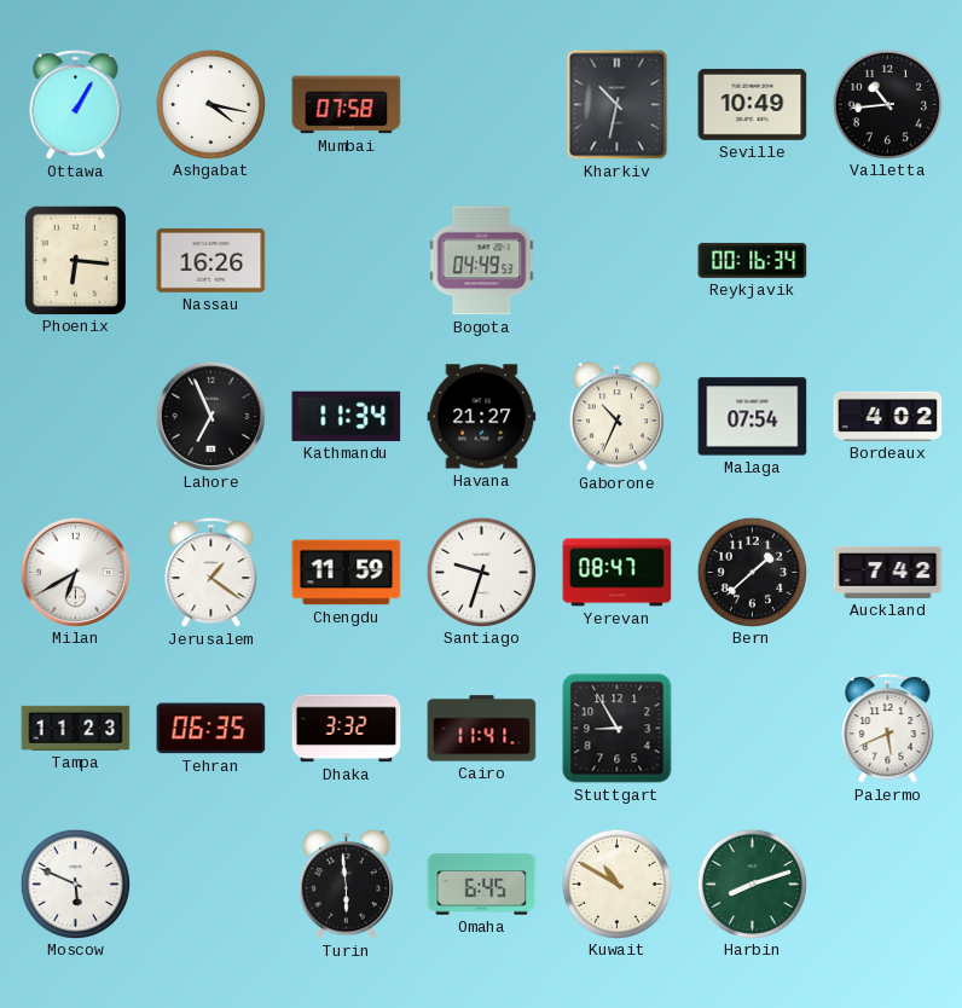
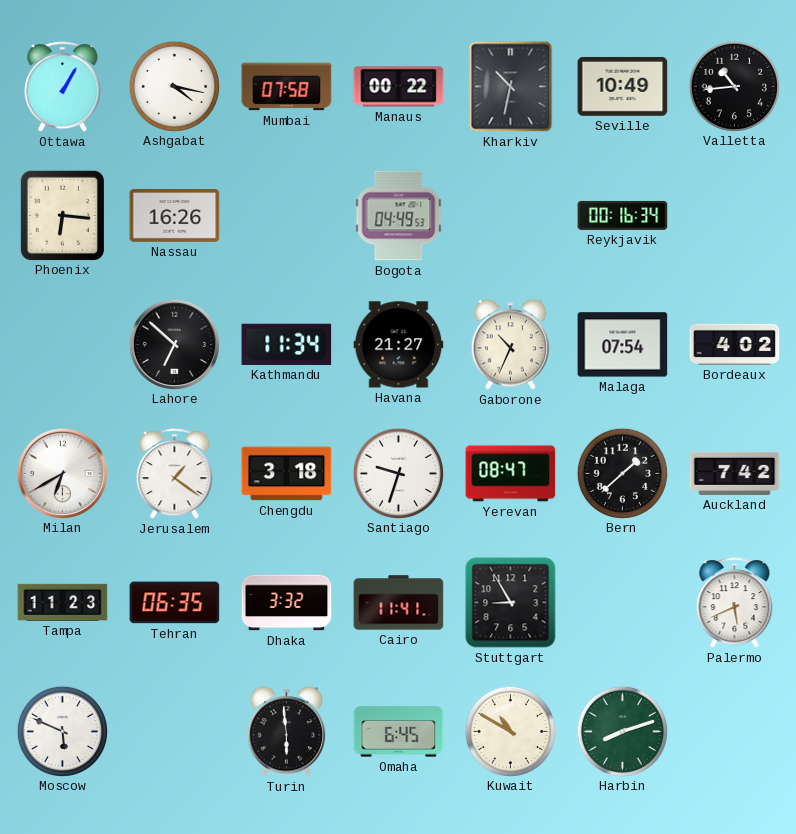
Manaus: none -> 00:22 (399, 87)
Lahore: 6:56 -> 6:52 (174, 344)
Chengdu: 11:59 -> 3:18 (287, 474)
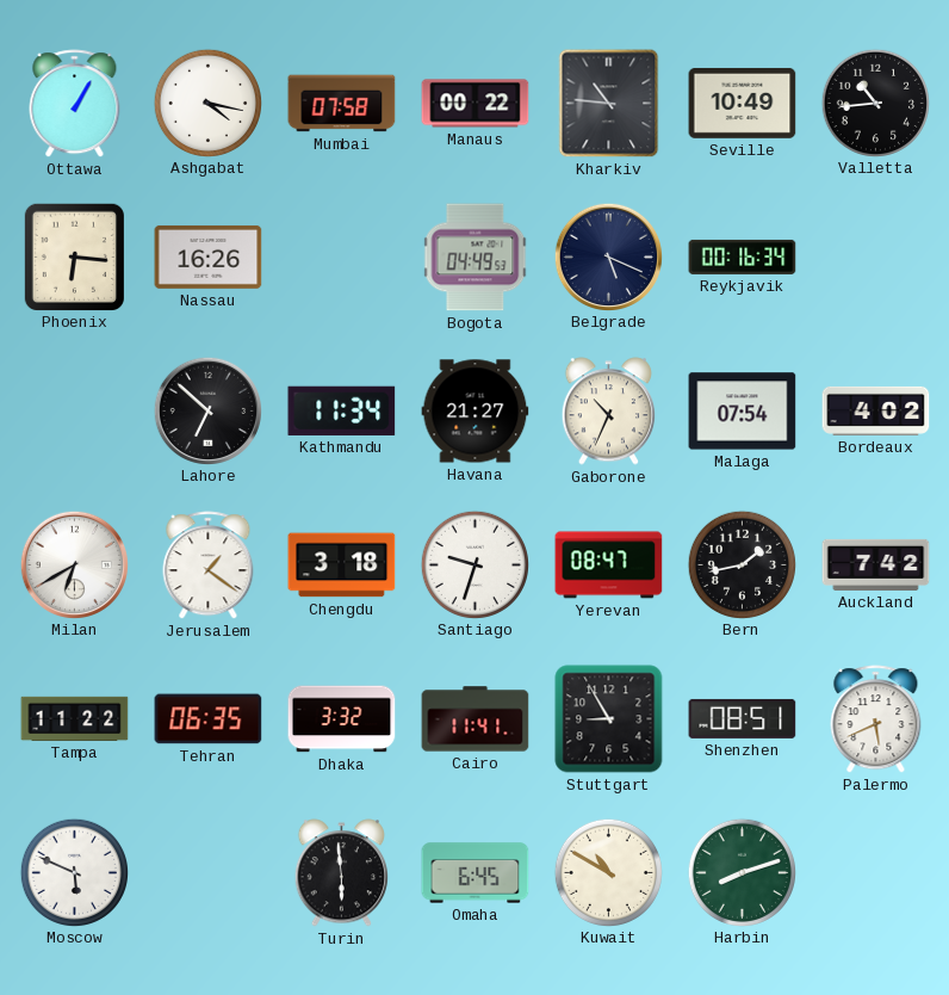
Kharkiv: 10:32 -> 10:46 (609, 104)
Belgrade: none -> 5:19 (608, 257)
Bern: 1:38 -> 1:43 (742, 564)
Tampa: 11:23 -> 11:22 (75, 718)
Shenzhen: none -> 08:51 (743, 718)
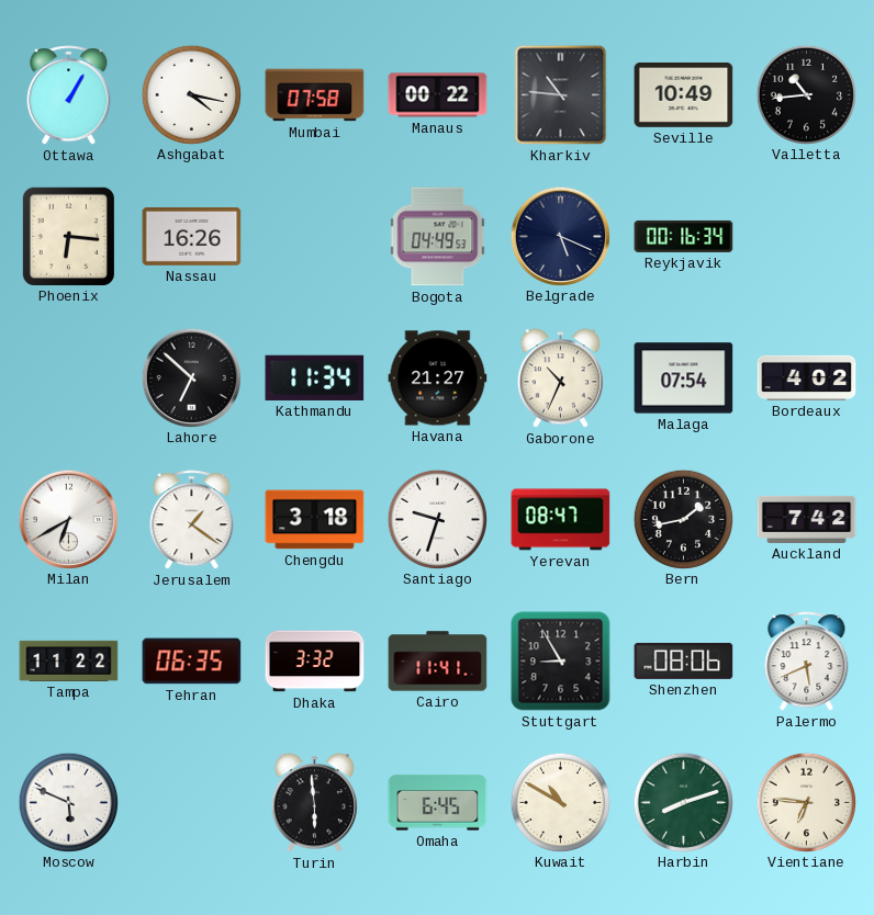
Shenzhen: 08:51 -> 08:06 (684, 660)
Vientiane: none -> 6:46 (806, 802)
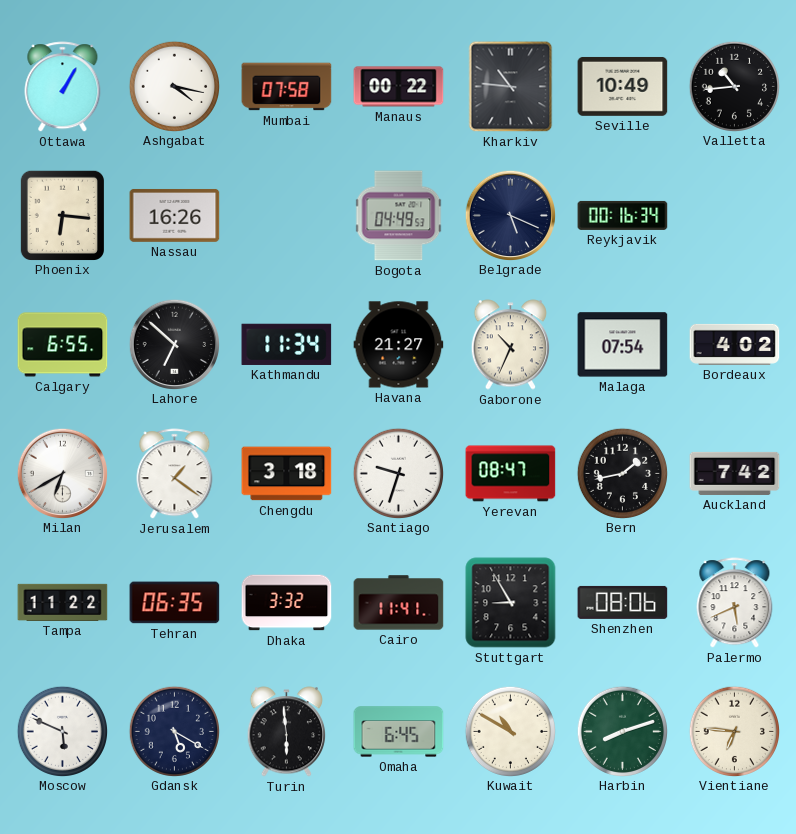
Calgary: none -> 6:55 (63, 345)
Gdansk: none -> 5:20 (174, 731)
